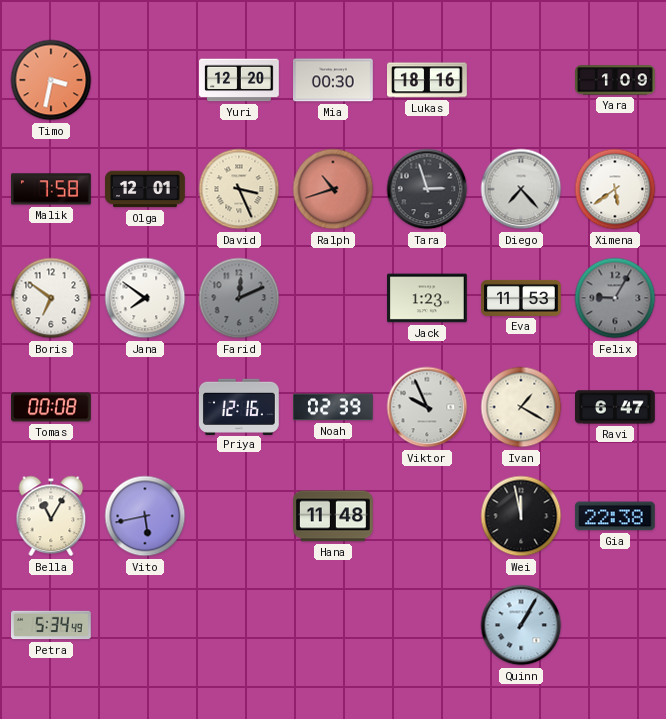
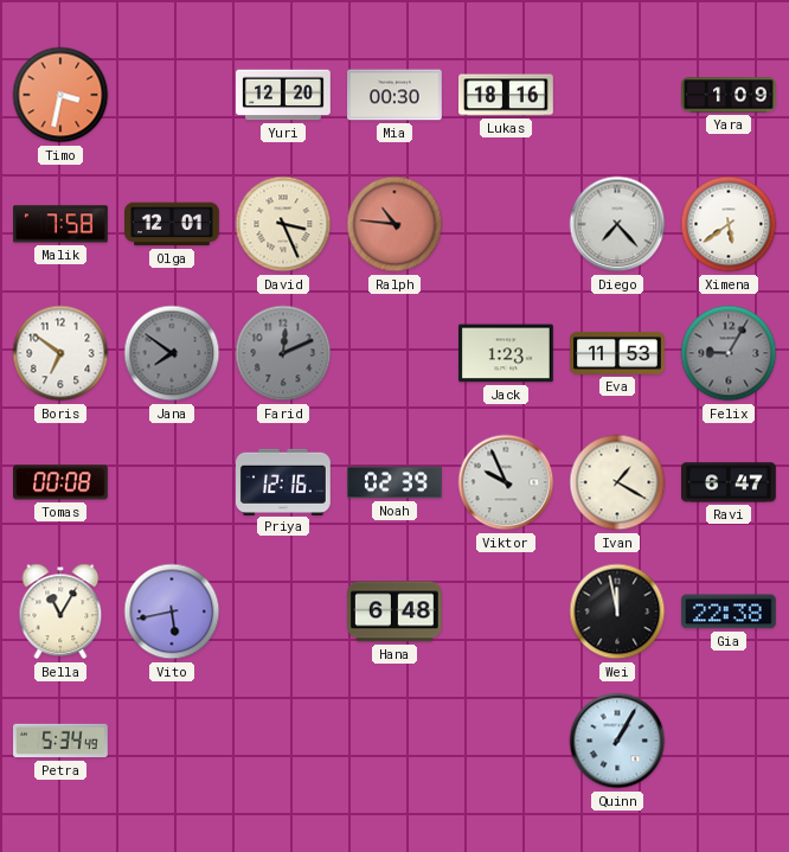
Ralph: 10:42 -> 10:46 (394, 224)
Tara: 2:57 -> none (427, 189)
Jana dial: white -> grey (172, 353)
Hana: 11:48 -> 6:48 (396, 611)
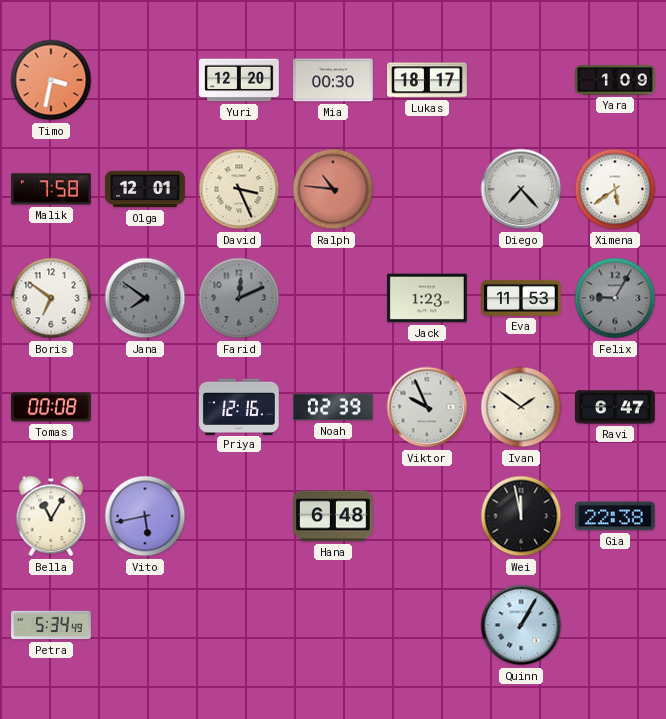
Lukas: 18:16 -> 18:17 (428, 80)
Ivan: 1:20 -> 1:51 (521, 407)
